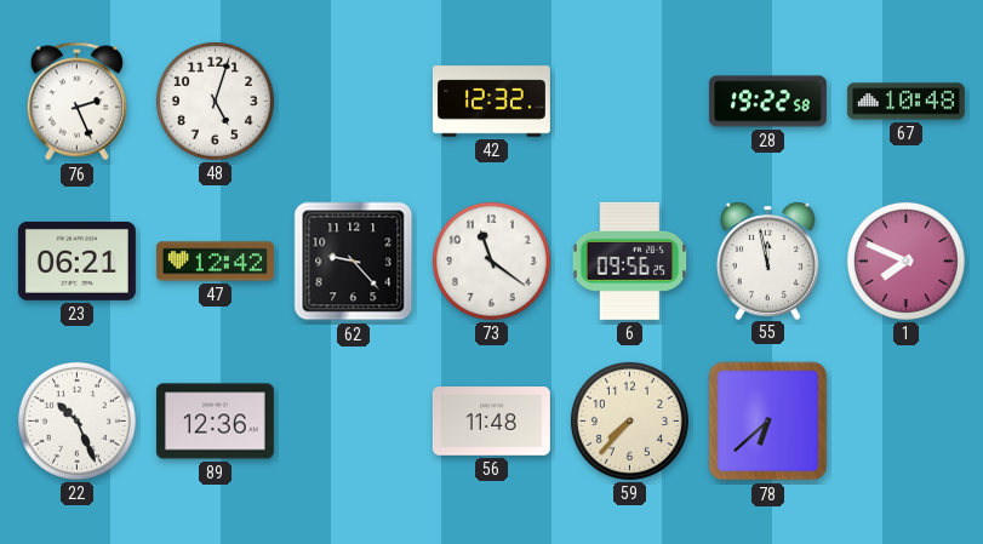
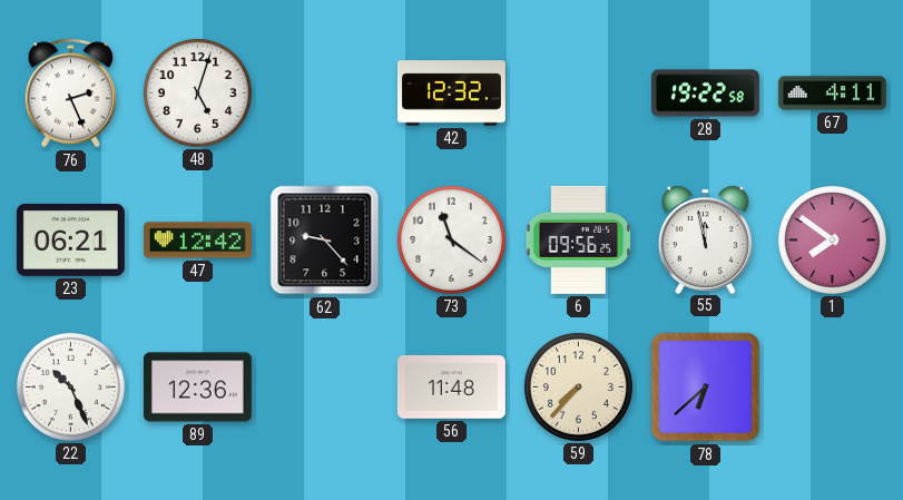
67: 10:48 -> 4:11 (832, 94)
1: 7:49 -> 7:51 (832, 239)
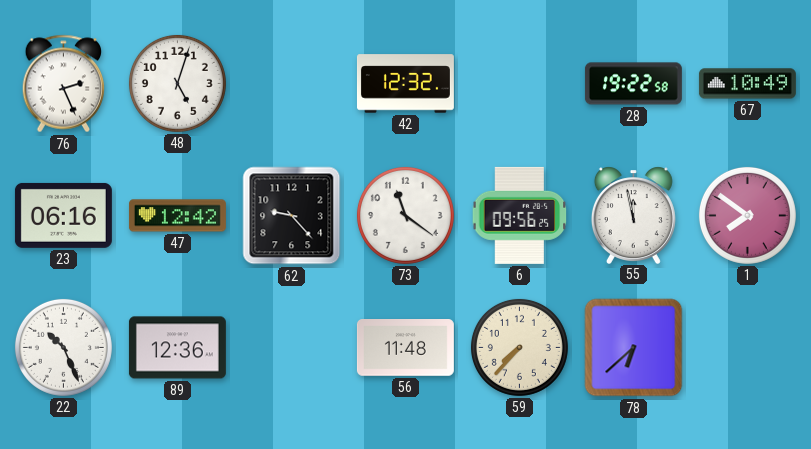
67: 4:11 -> 10:49 (747, 84)
23: 06:21 -> 06:16 (63, 215)
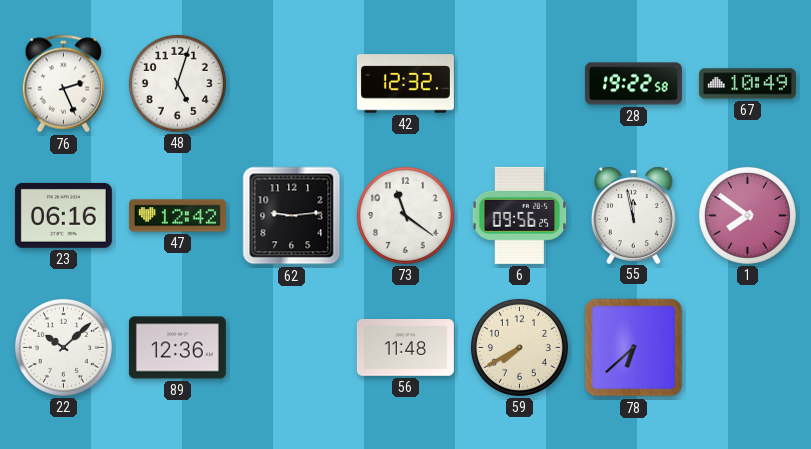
62: 9:23 -> 9:14 (292, 216)
22: 10:26 -> 10:08 (63, 347)
59: 7:37 -> 7:40 (519, 347)
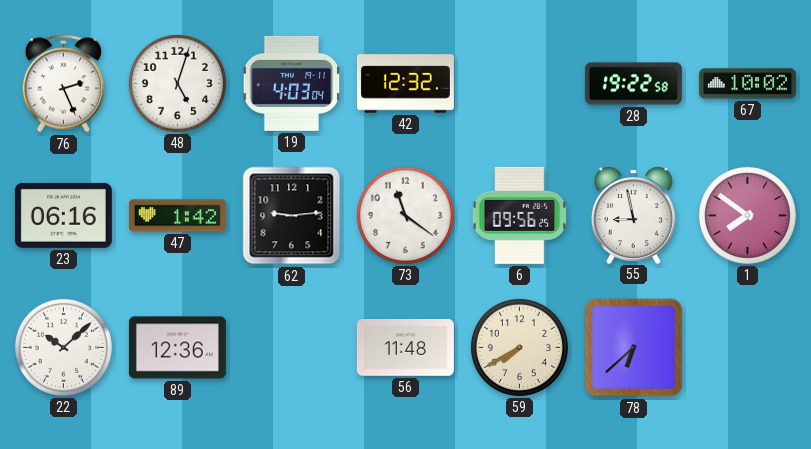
19: none -> 4:03 (292, 83)
67: 10:49 -> 10:02 (747, 84)
47: 12:42 -> 1:42 (177, 216)
55: 11:58 -> 8:58 (633, 215)
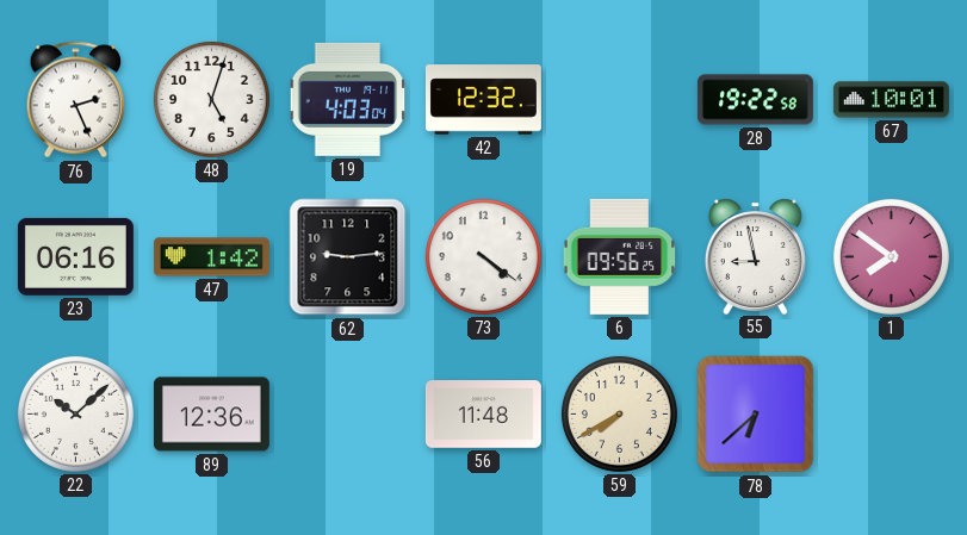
67: 10:02 -> 10:01 (891, 100)
73: 11:21 -> 4:21 (483, 256)
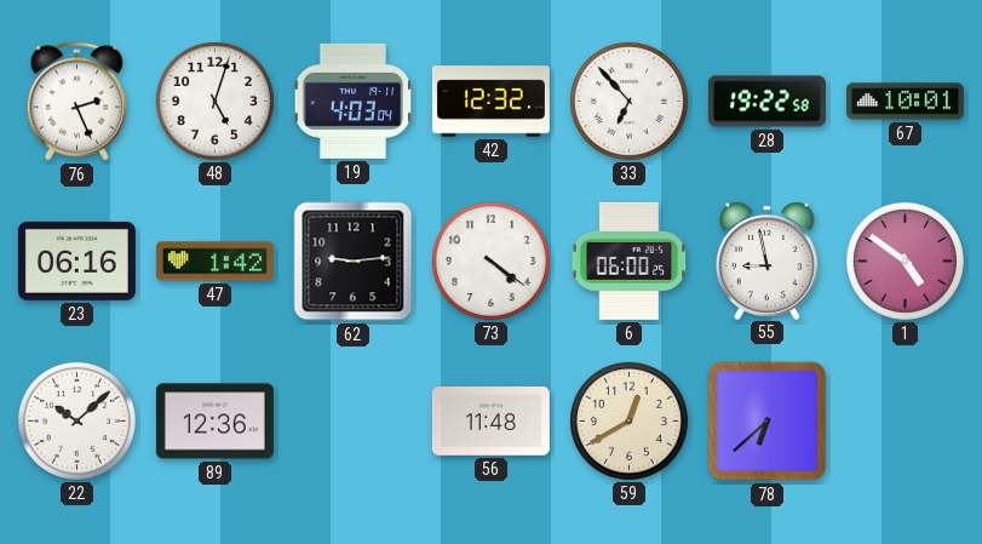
33: none -> 6:53 (628, 101)
6: 09:56 -> 06:00 (630, 260)
1: 7:51 -> 4:51 (905, 260)
59: 7:40 -> 12:40 (628, 420)
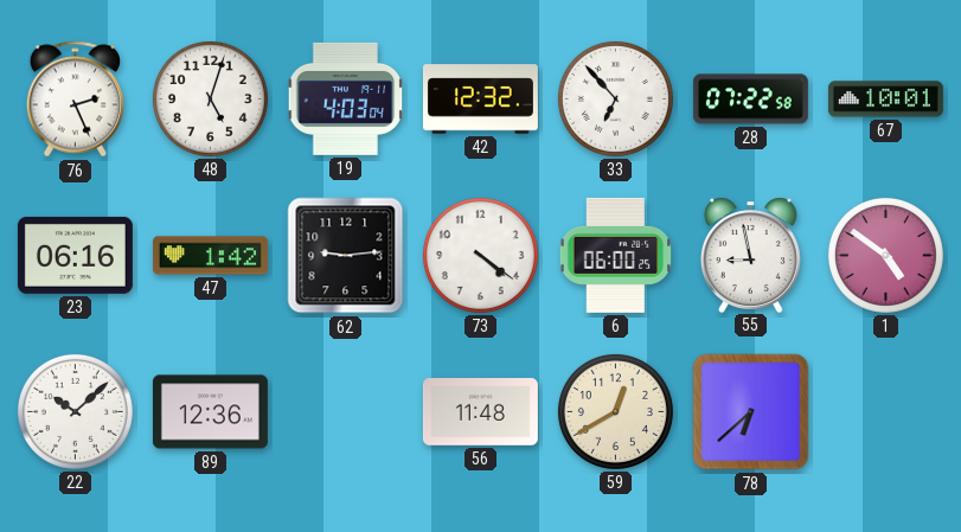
28: 19:22 -> 07:22 (750, 100)
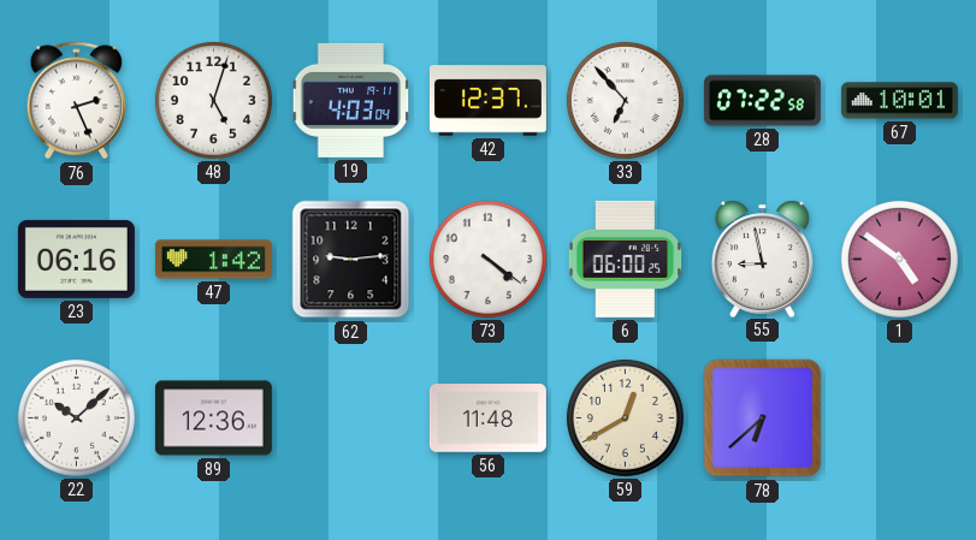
42: 12:32 -> 12:37 (487, 101)
